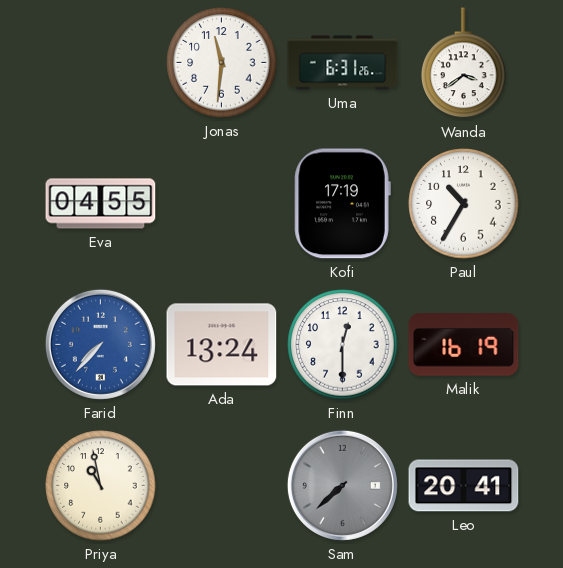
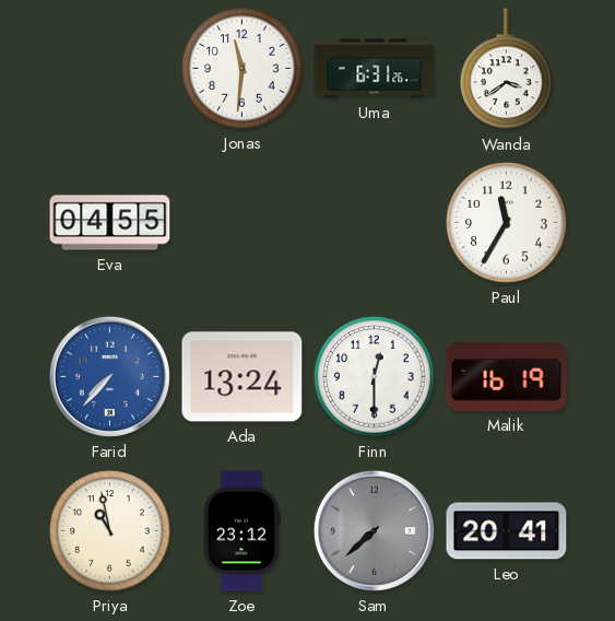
Kofi: 17:19 -> none (342, 204)
Paul: 10:35 -> 11:35 (507, 223)
Zoe: none -> 23:12 (243, 531)
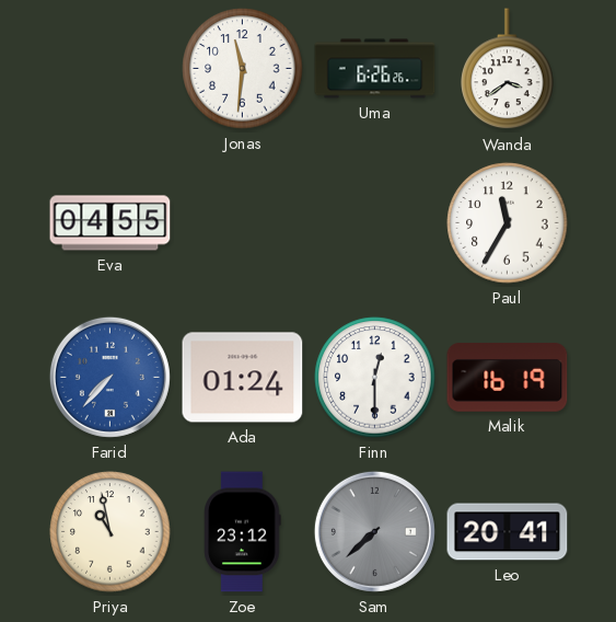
Uma: 6:31 -> 6:26 (375, 69)
Ada: 13:24 -> 01:24 (243, 378)
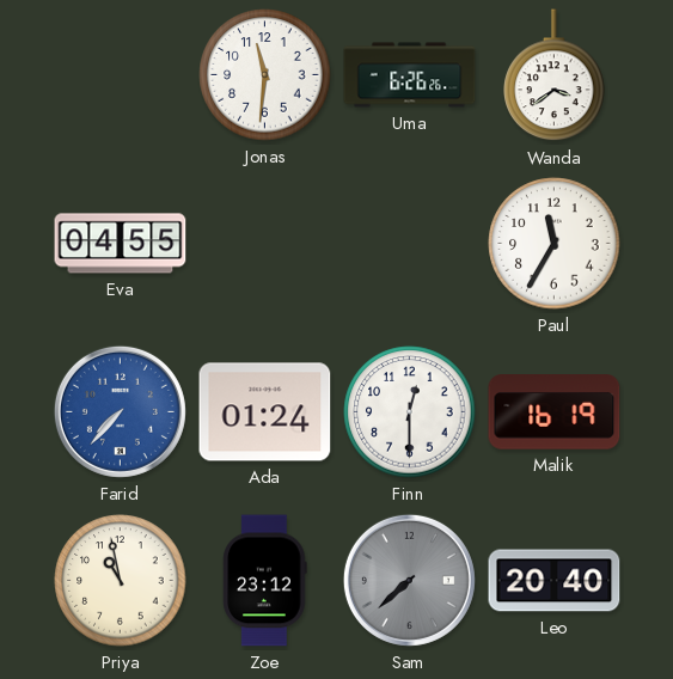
Leo: 20:41 -> 20:40 (555, 581)
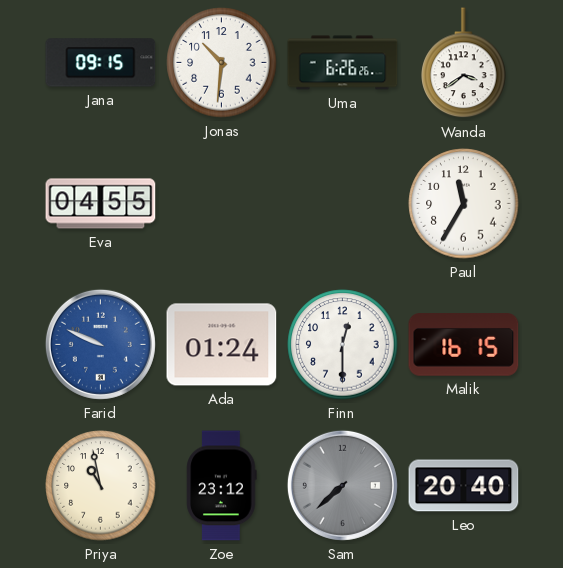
Jana: none -> 09:15 (101, 63)
Jonas: 11:31 -> 10:31 (222, 63)
Farid: 7:37 -> 9:49 (100, 344)
Malik: 16:19 -> 16:15 (464, 345)
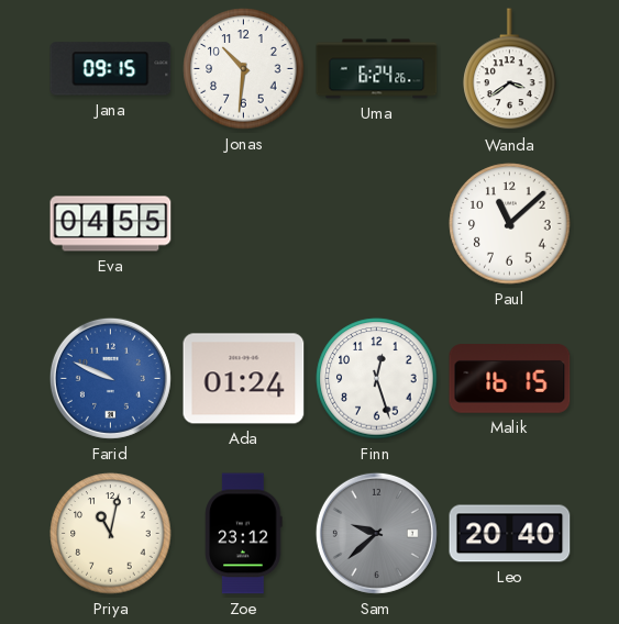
Uma: 6:26 -> 6:24 (377, 69)
Paul: 11:35 -> 11:08 (510, 224)
Finn: 12:30 -> 12:27 (377, 379)
Priya: 10:58 -> 11:02 (111, 534)
Sam: 7:38 -> 9:38 (376, 533)
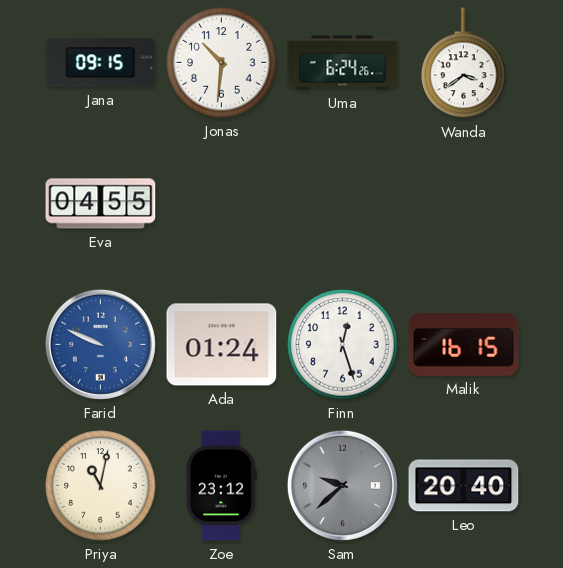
Paul: 11:08 -> none (510, 224)
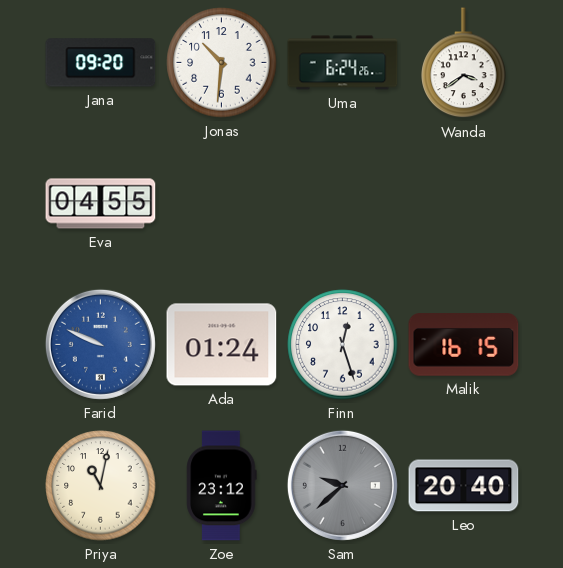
Jana: 09:15 -> 09:20 (101, 63)
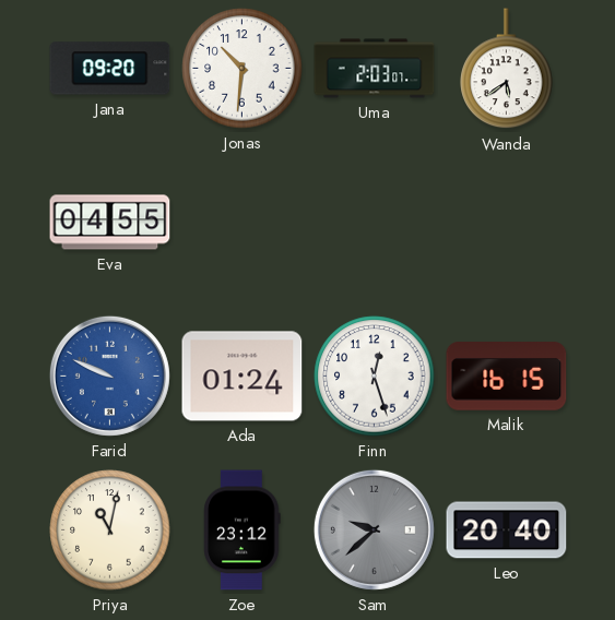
Uma: 6:24 -> 2:03 (375, 69)
Wanda: 3:39 -> 5:39 (507, 69)
